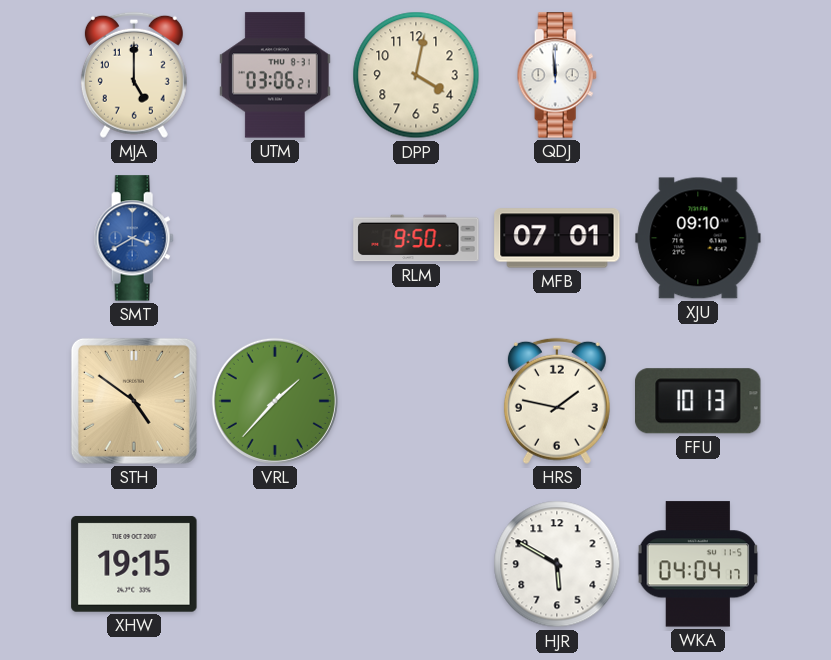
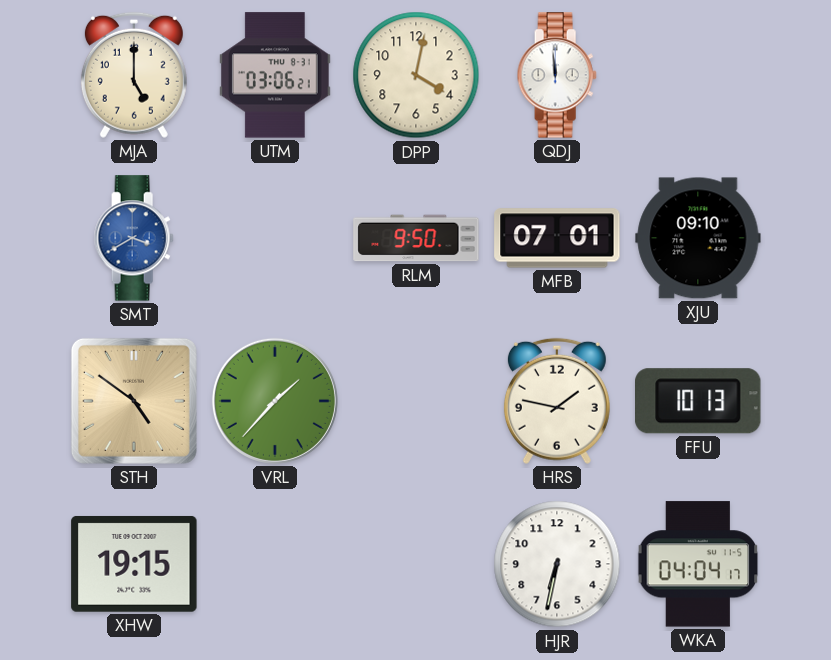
HJR: 5:50 -> 6:32 (557, 564)
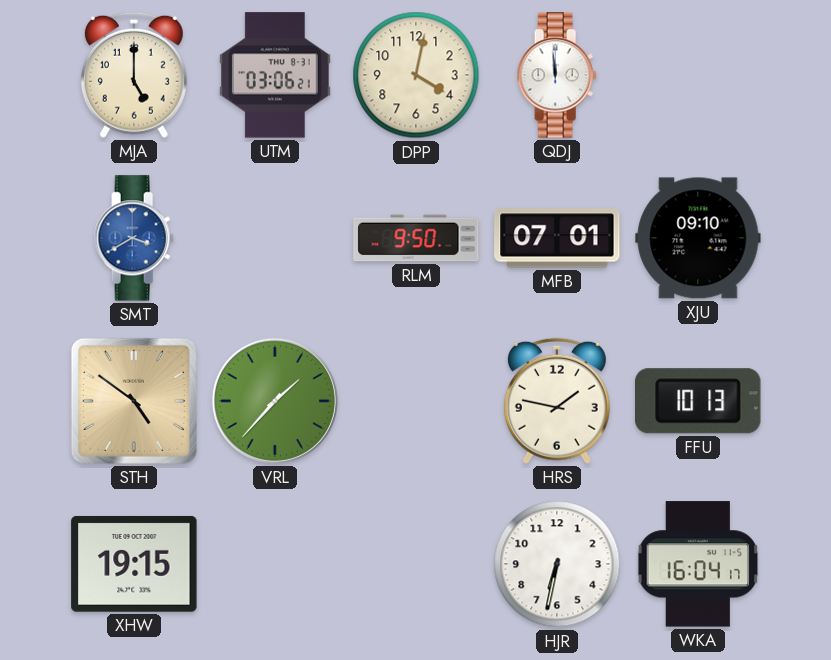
WKA: 04:04 -> 16:04 (698, 564)
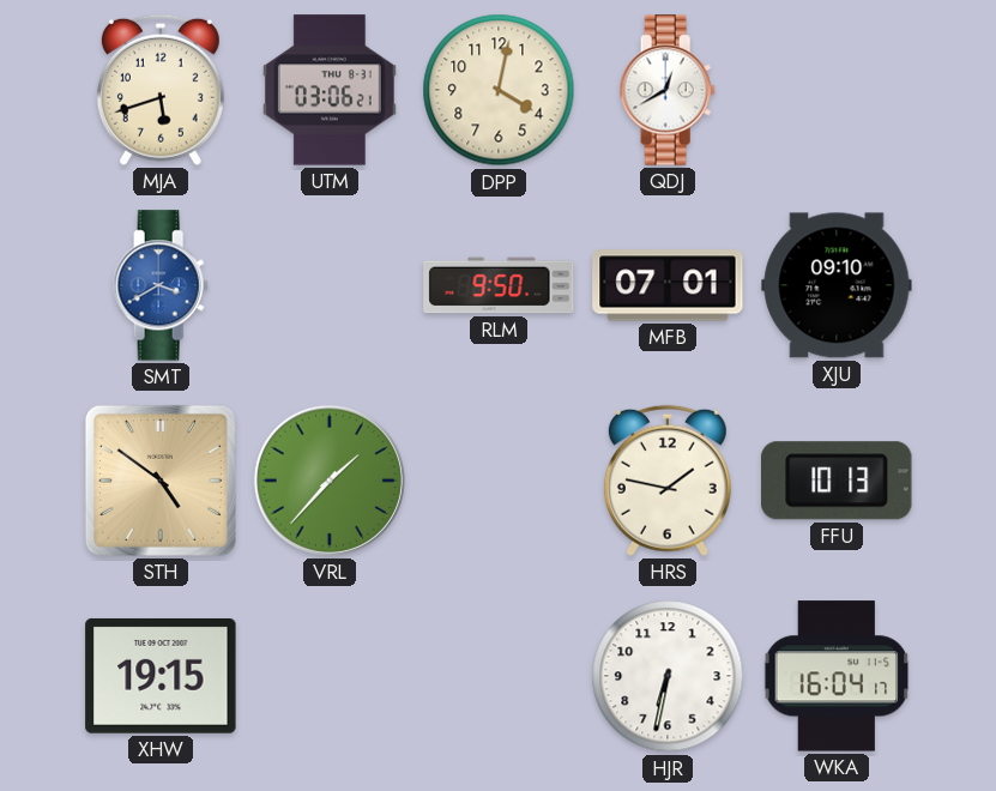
MJA: 5:00 -> 5:42 (161, 90)
QDJ: 11:59 -> 12:40 (668, 90)
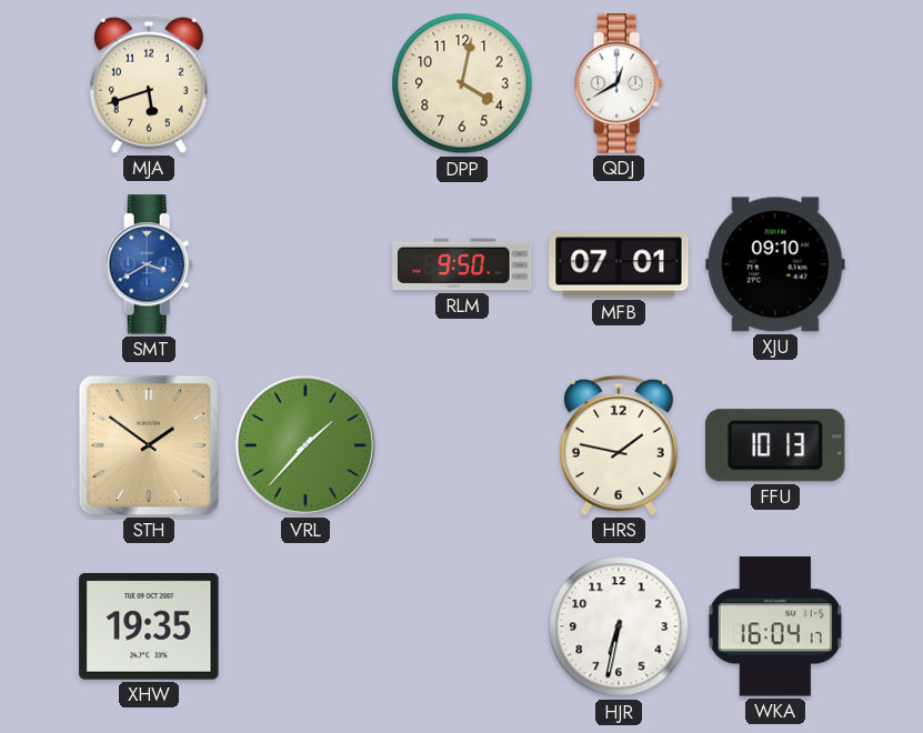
UTM: 03:06 -> none (330, 90)
STH: 4:51 -> 1:51 (149, 445)
XHW: 19:15 -> 19:35 (149, 626)
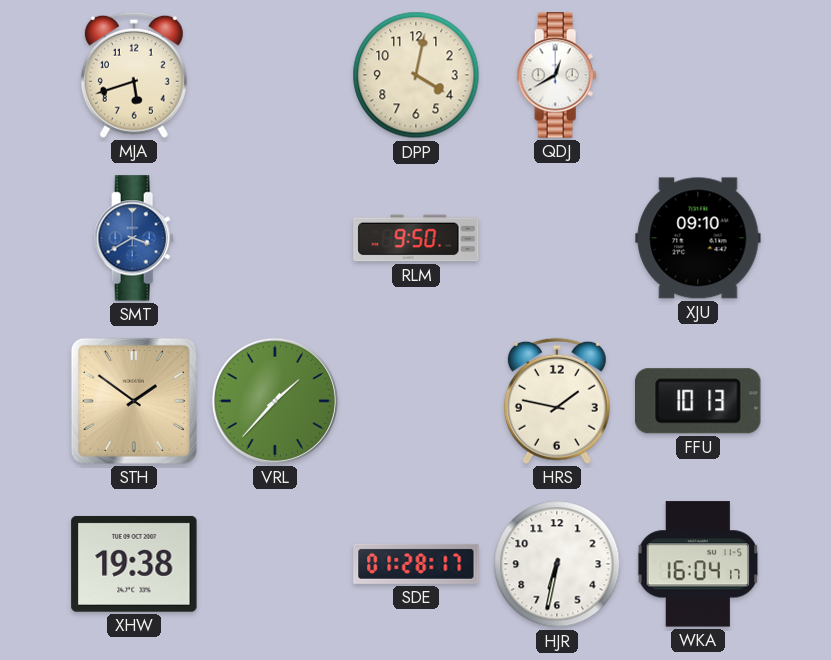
MFB: 07:01 -> none (619, 264)
XHW: 19:35 -> 19:38 (134, 564)
SDE: none -> 01:28 (416, 564)
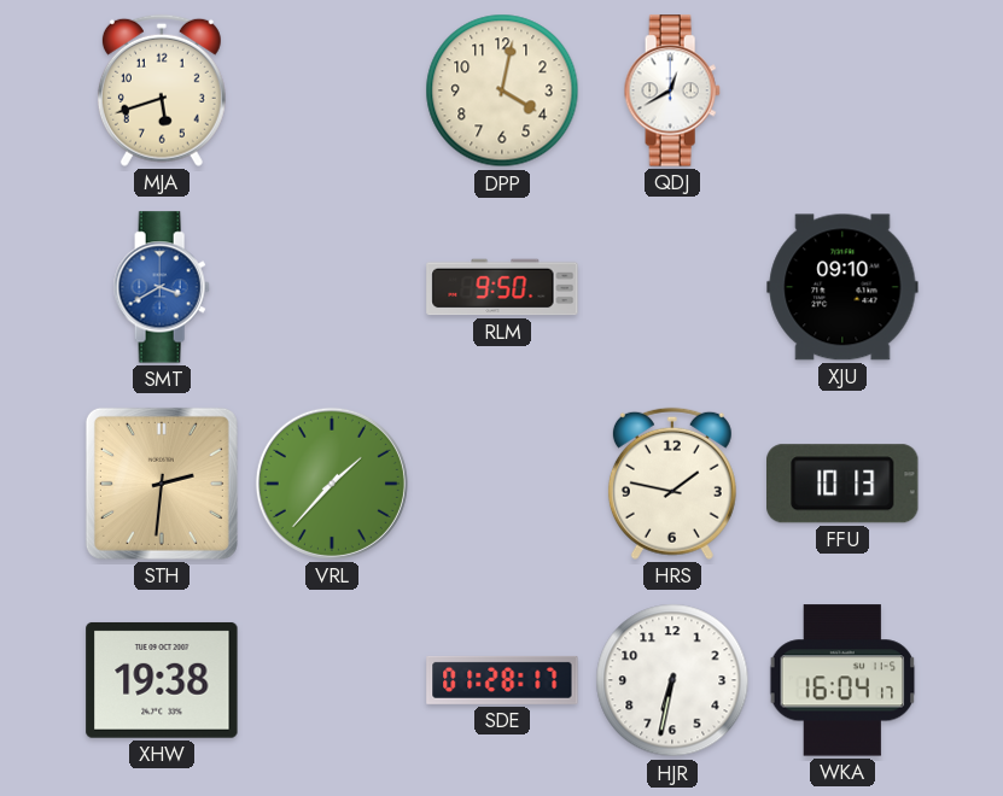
STH: 1:51 -> 2:31 (162, 484)
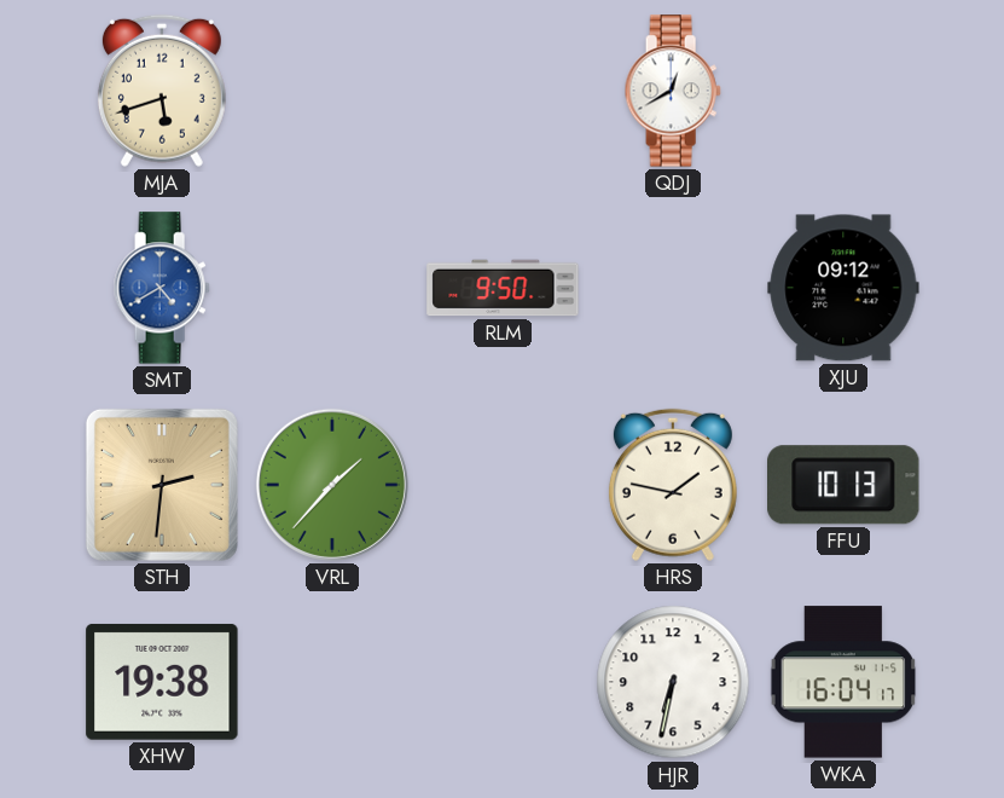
DPP: 4:02 -> none (502, 90)
SMT: 3:40 -> 4:40 (162, 288)
XJU: 09:10 -> 09:12 (843, 288)
SDE: 01:28 -> none (502, 680)
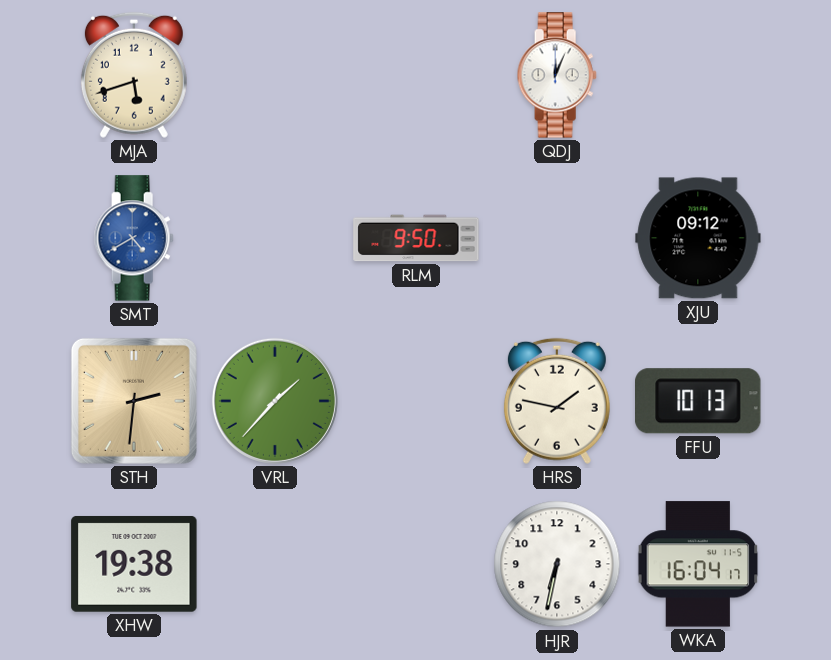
QDJ: 12:40 -> 12:04 (557, 75)
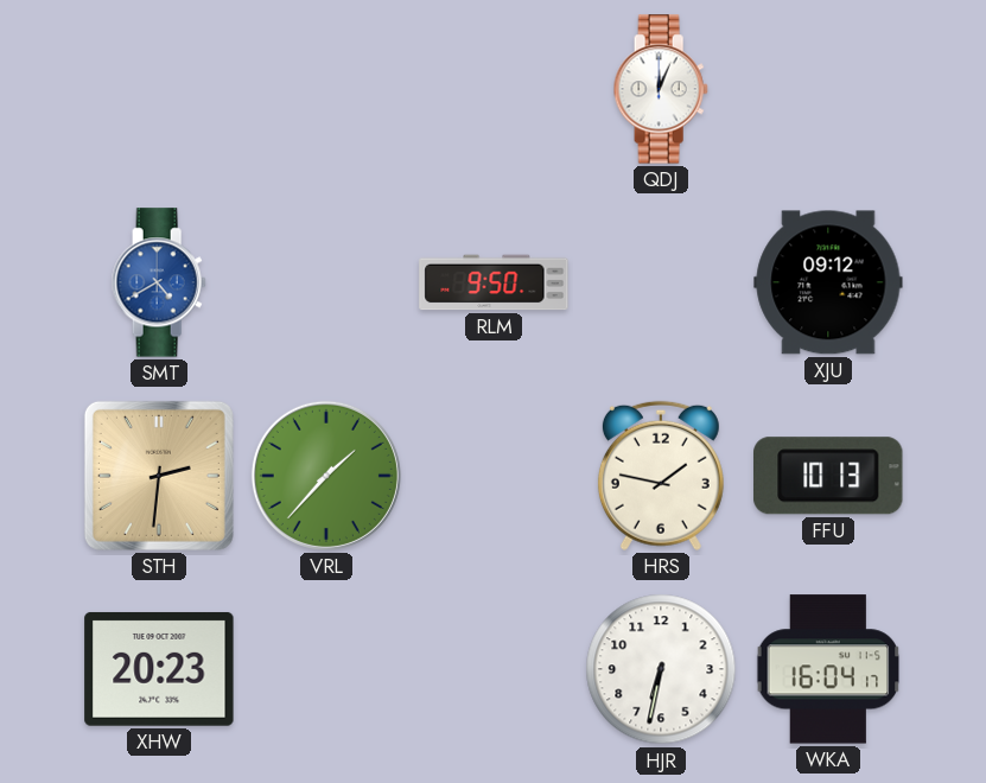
MJA: 5:42 -> none (134, 75)
XHW: 19:38 -> 20:23 (159, 669)
